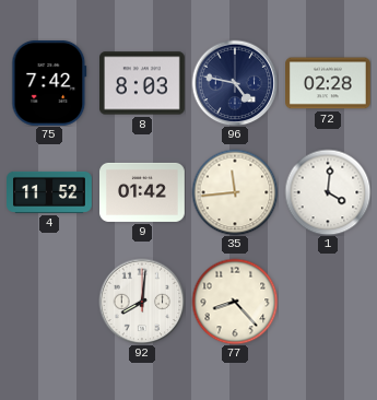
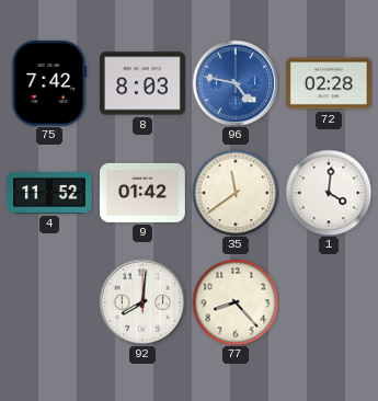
96 dial: navy -> blue (236, 83)
35: 11:44 -> 11:39 (236, 193)
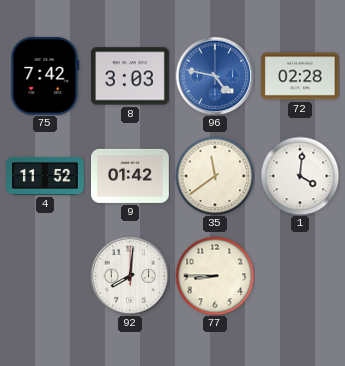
8: 8:03 -> 3:03 (131, 76)
77: 8:23 -> 8:45 (215, 276)
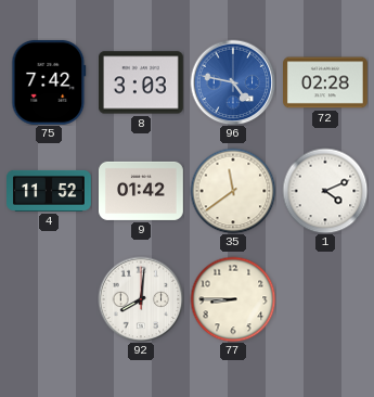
1: 4:01 -> 4:11 (325, 191)
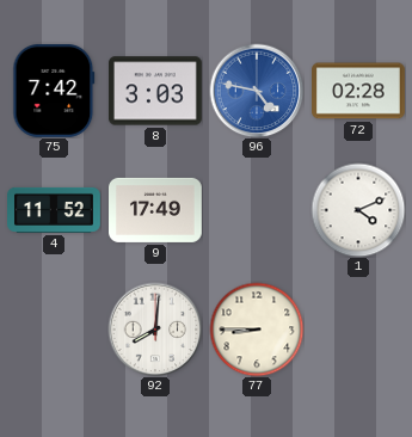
9: 01:42 -> 17:49 (156, 210)
35: 11:39 -> none (233, 191)
